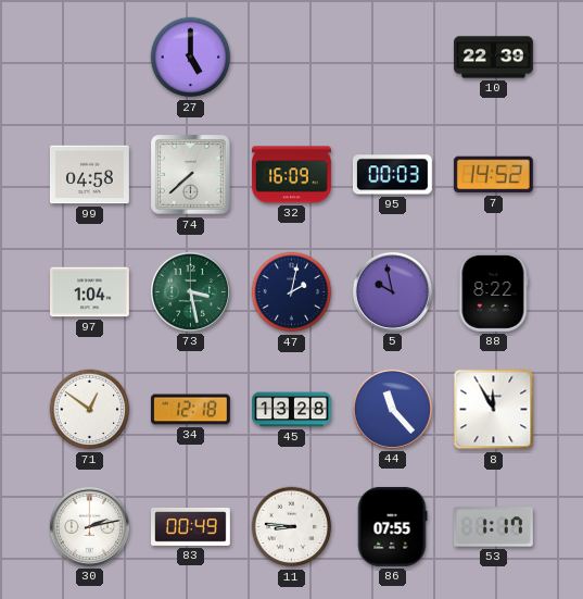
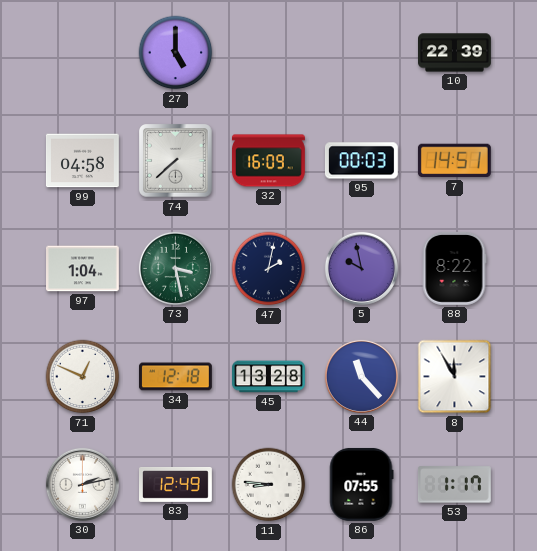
7: 14:52 -> 14:51 (454, 161)
71: 12:51 -> 12:49 (83, 377)
83: 00:49 -> 12:49 (176, 485)
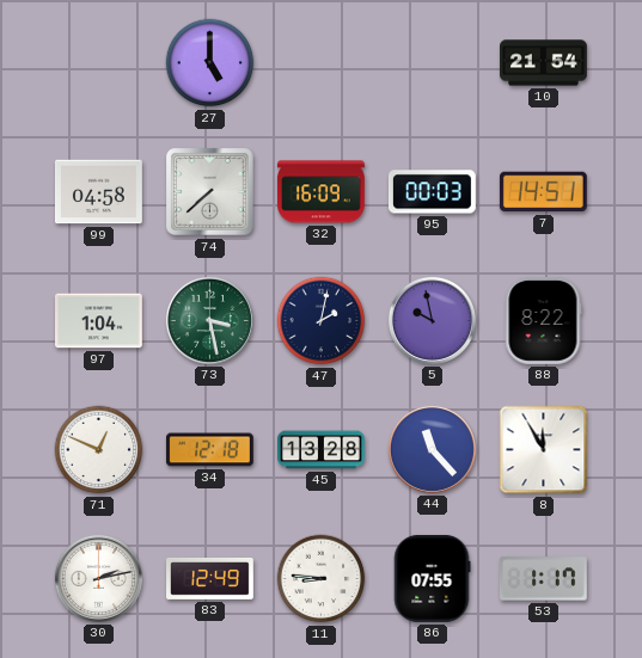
10: 22:39 -> 21:54 (544, 63)
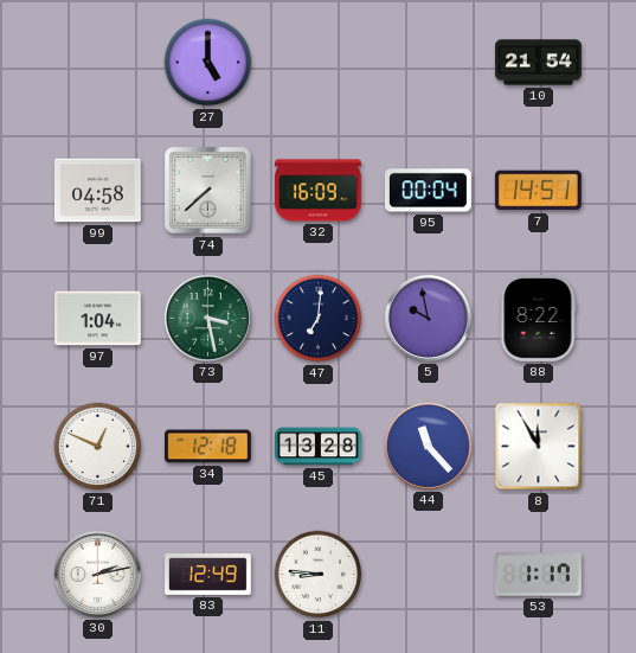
95: 00:03 -> 00:04 (428, 191)
47: 2:02 -> 7:01 (319, 319)
86: 07:55 -> none (432, 578)
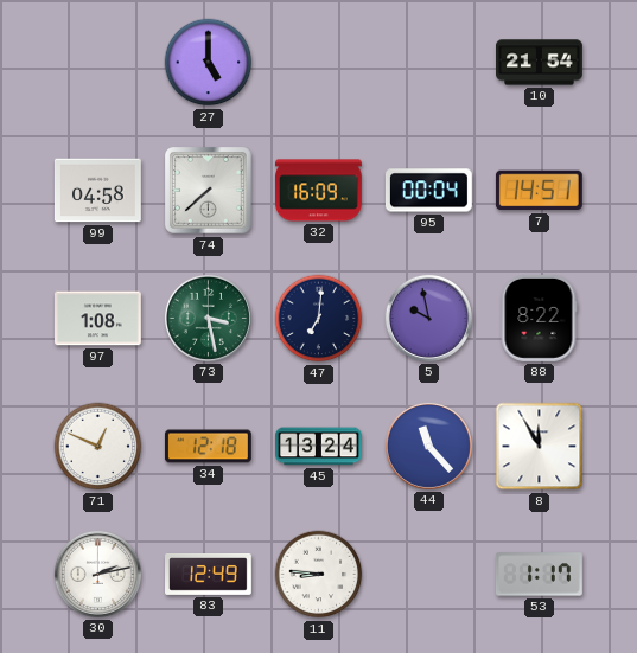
97: 1:04 -> 1:08 (98, 319)
45: 13:28 -> 13:24 (319, 447)
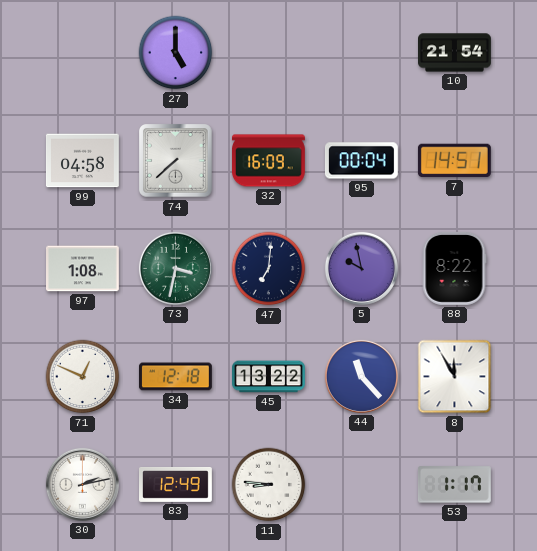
73: 3:28 -> 3:32 (175, 268)
45: 13:24 -> 13:22 (269, 377)
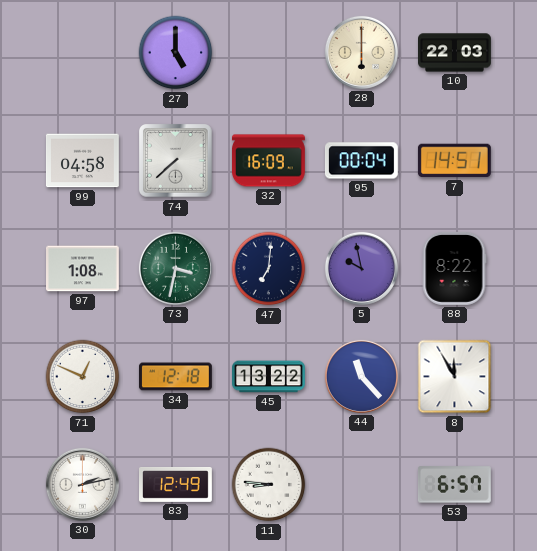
28: none -> 6:00 (361, 52)
10: 21:54 -> 22:03 (455, 53)
53: 1:17 -> 6:57 (454, 485)
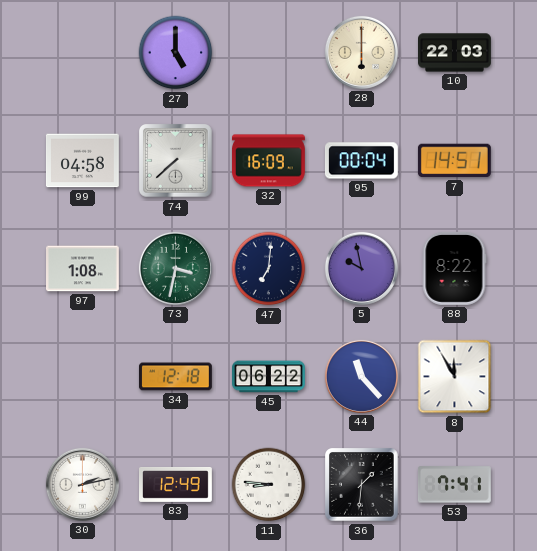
71: 12:49 -> none (83, 377)
45: 13:22 -> 06:22 (269, 377)
36: none -> 1:31 (362, 485)
53: 6:57 -> 7:41 (454, 485)
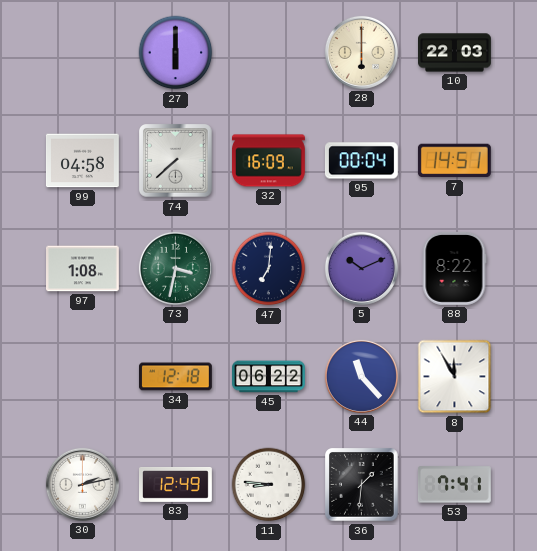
27: 5:00 -> 6:00 (176, 53)
5: 9:58 -> 10:11 (361, 268)
